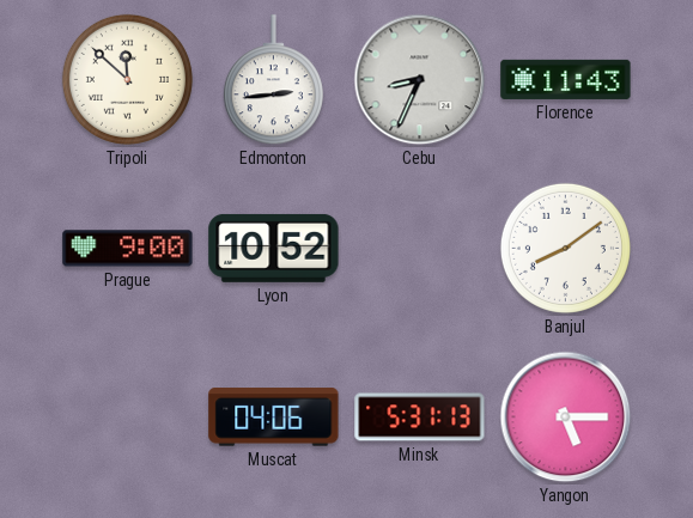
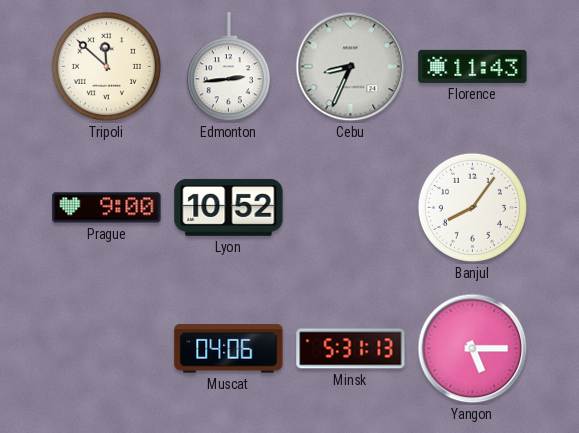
Banjul: 8:09 -> 8:06 (472, 207)
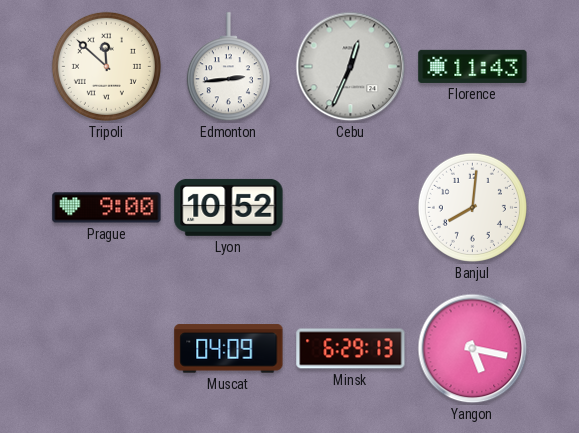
Cebu: 8:34 -> 12:34 (351, 67)
Banjul: 8:06 -> 8:01 (472, 207)
Muscat: 04:06 -> 04:09 (229, 349)
Minsk: 5:31 -> 6:29 (351, 349)
Yangon: 5:15 -> 5:17 (473, 349)
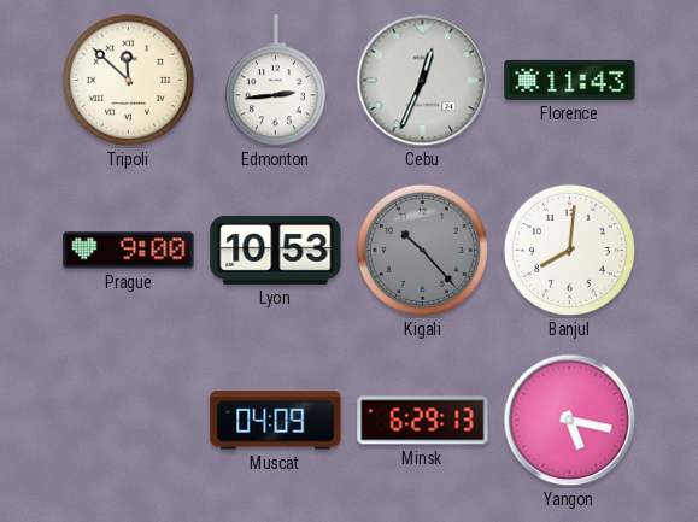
Lyon: 10:52 -> 10:53 (276, 250)
Kigali: none -> 10:23 (422, 250)
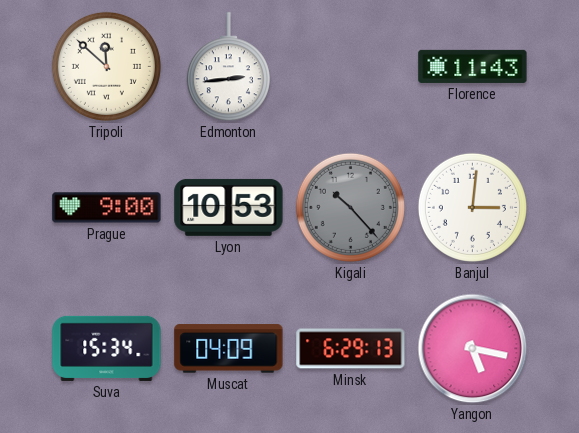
Cebu: 12:34 -> none (423, 81)
Banjul: 8:01 -> 3:01 (472, 207)
Suva: none -> 15:34 (107, 348)
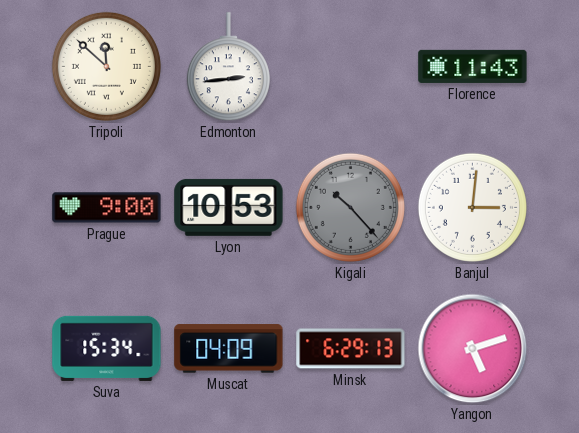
Yangon: 5:17 -> 5:12 (473, 349)
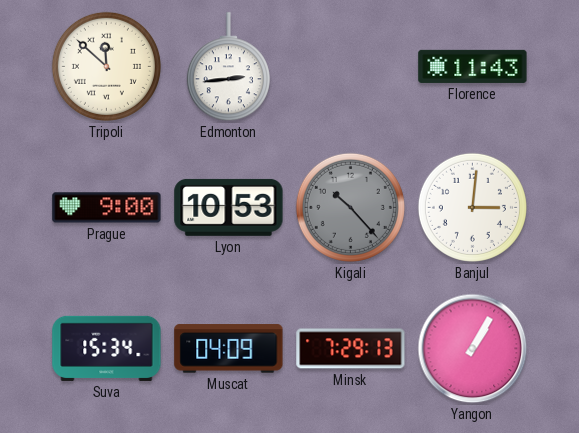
Minsk: 6:29 -> 7:29 (351, 349)
Yangon: 5:12 -> 1:05 (473, 349)
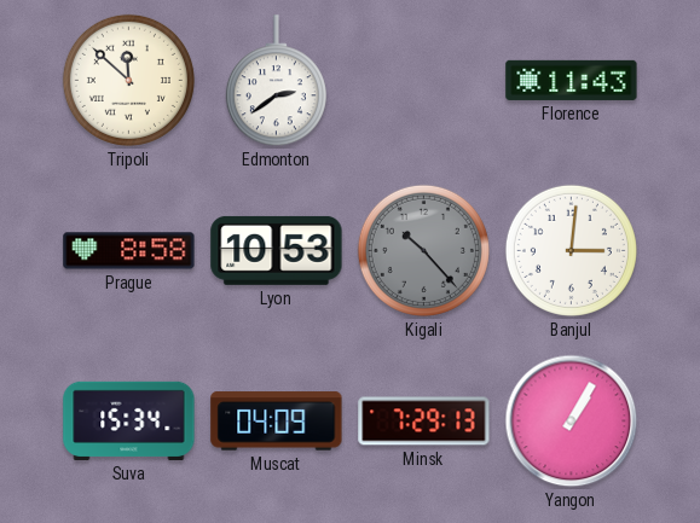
Edmonton: 2:44 -> 2:39 (276, 81)
Prague: 9:00 -> 8:58 (129, 251)
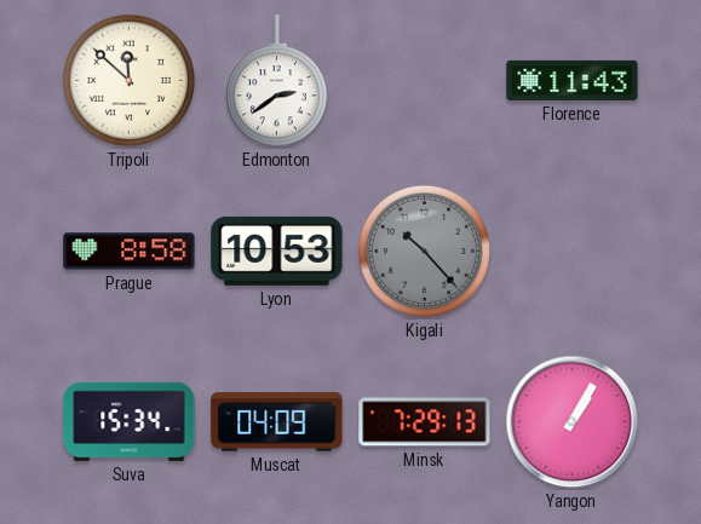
Banjul: 3:01 -> none (571, 250)
